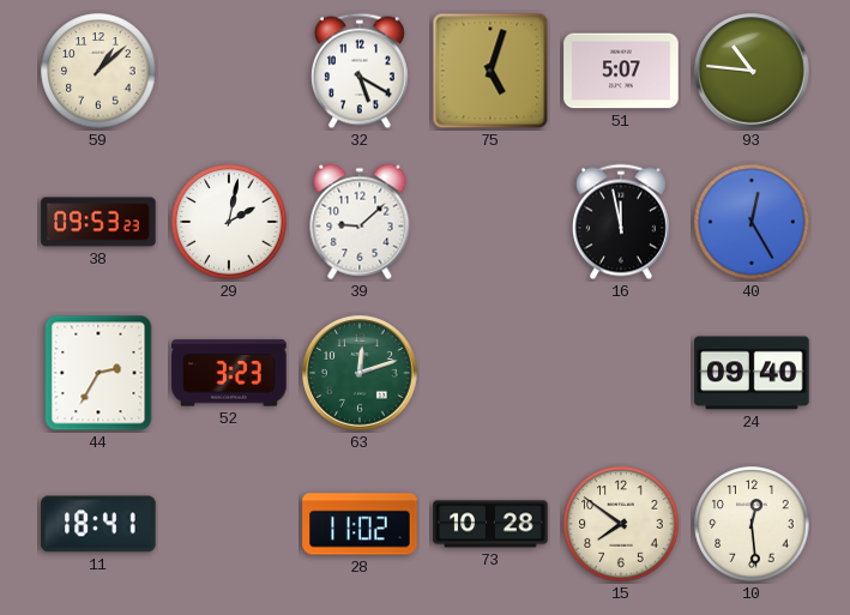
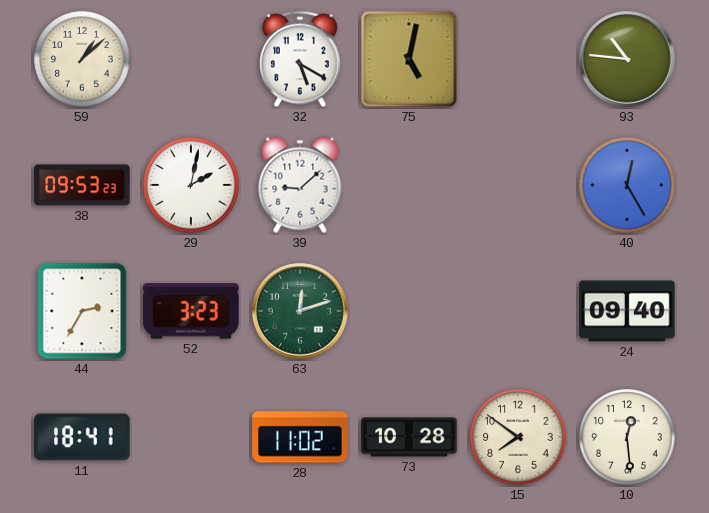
75: 5:03 -> 5:02 (409, 59)
51: 5:07 -> none (621, 71)
16: 11:58 -> none (621, 222)
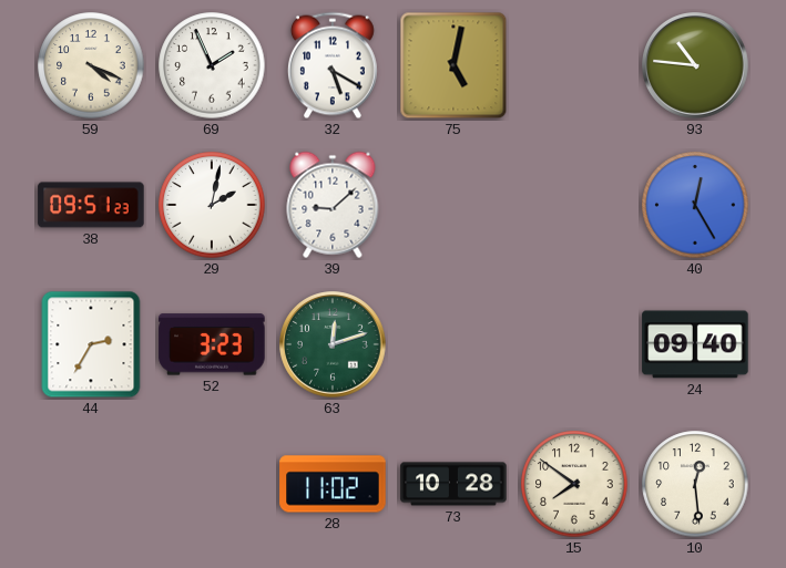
59: 1:08 -> 4:19 (91, 65)
69: none -> 1:56 (212, 65)
38: 09:53 -> 09:51 (91, 205)
11: 18:41 -> none (82, 437)
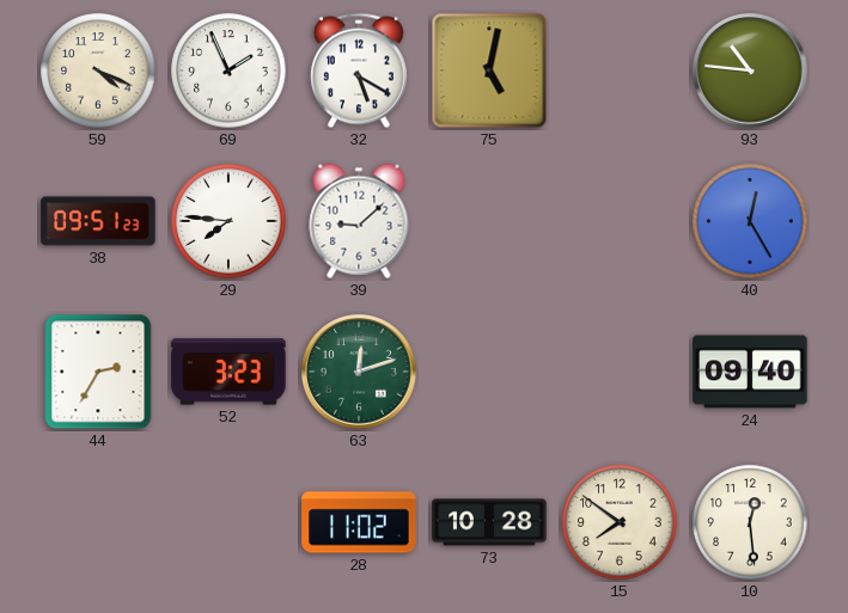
29: 2:02 -> 7:46 (228, 221)
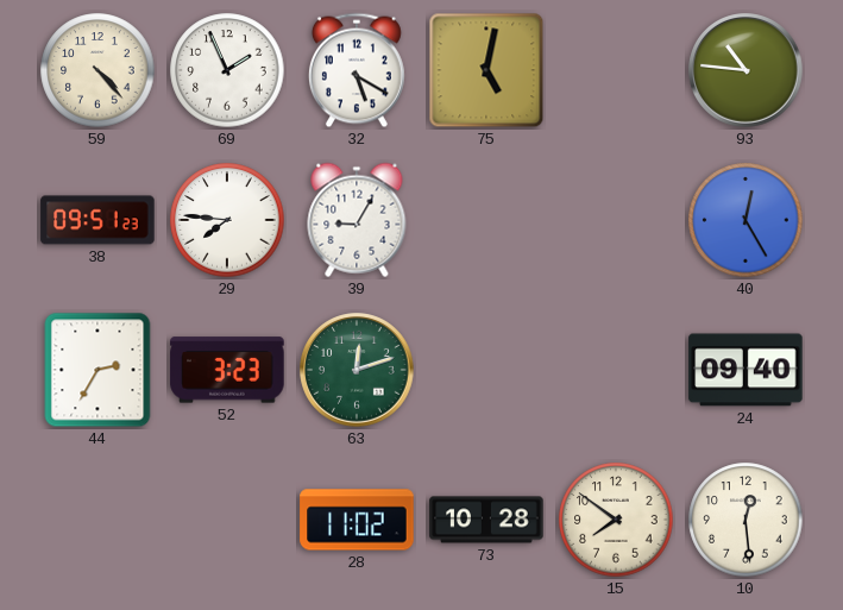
59: 4:19 -> 4:23 (97, 70)
39: 9:08 -> 9:05 (357, 220)
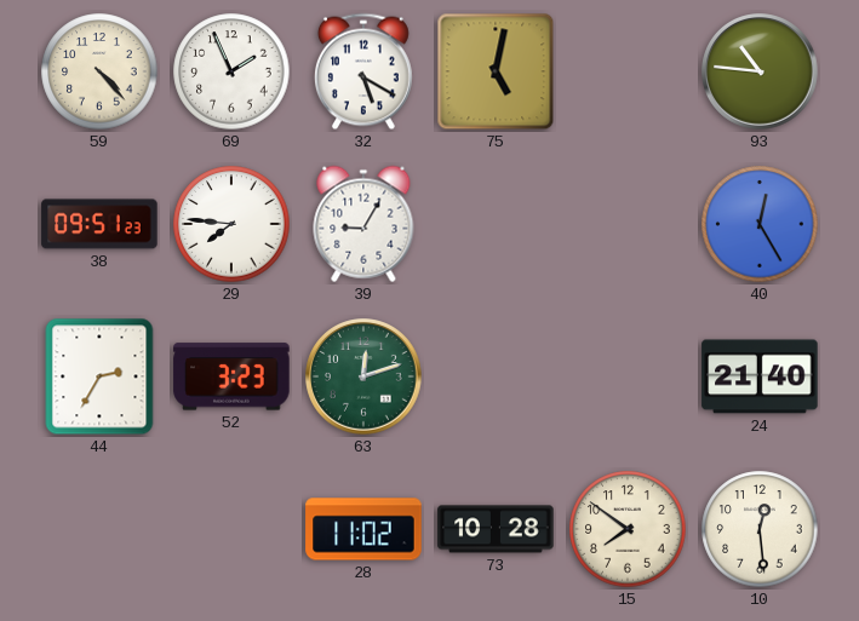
24: 09:40 -> 21:40 (760, 376)
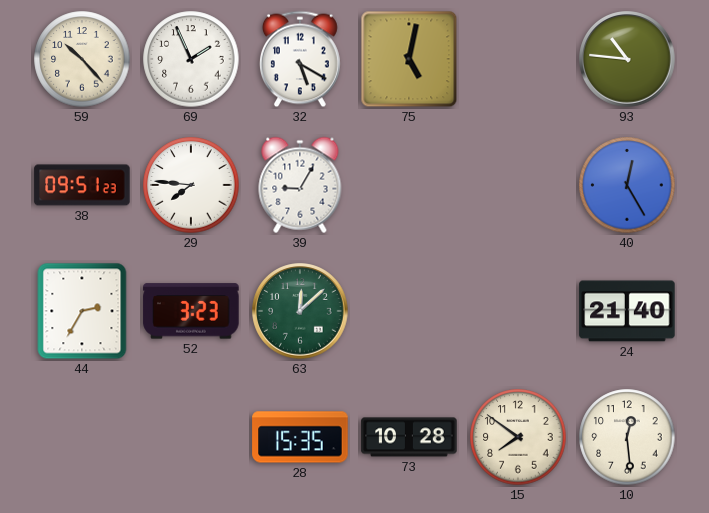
59: 4:23 -> 10:23 (82, 59)
63: 12:12 -> 12:08 (300, 311)
28: 11:02 -> 15:35 (300, 437)
